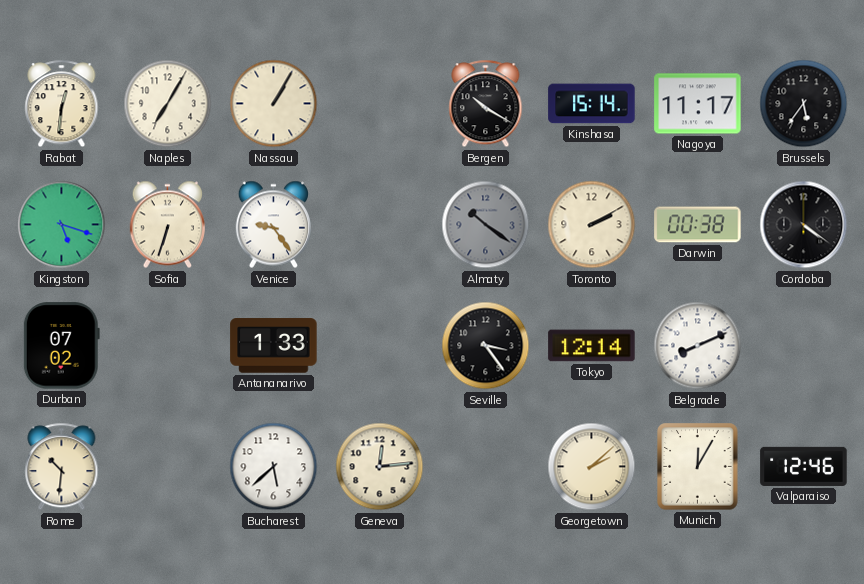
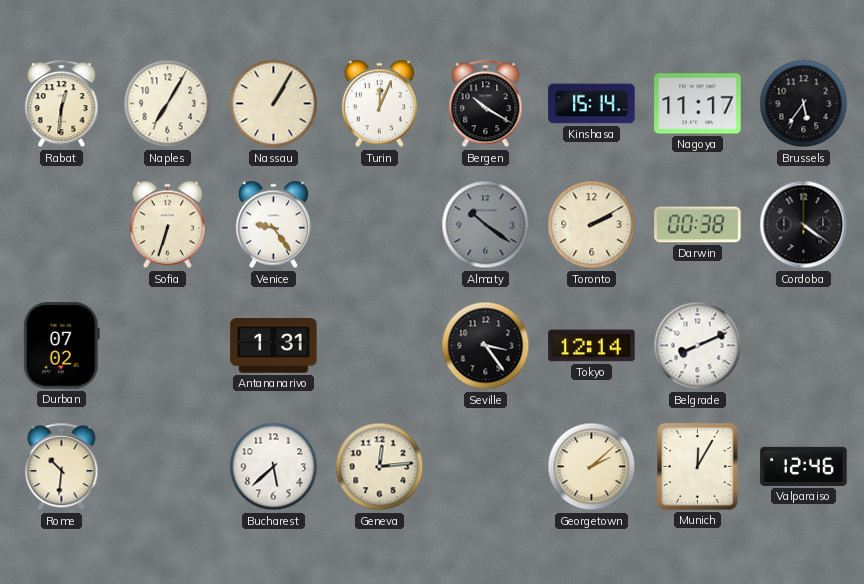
Turin: none -> 12:04 (379, 104)
Kingston: 5:18 -> none (62, 225)
Antananarivo: 1:33 -> 1:31 (274, 346)
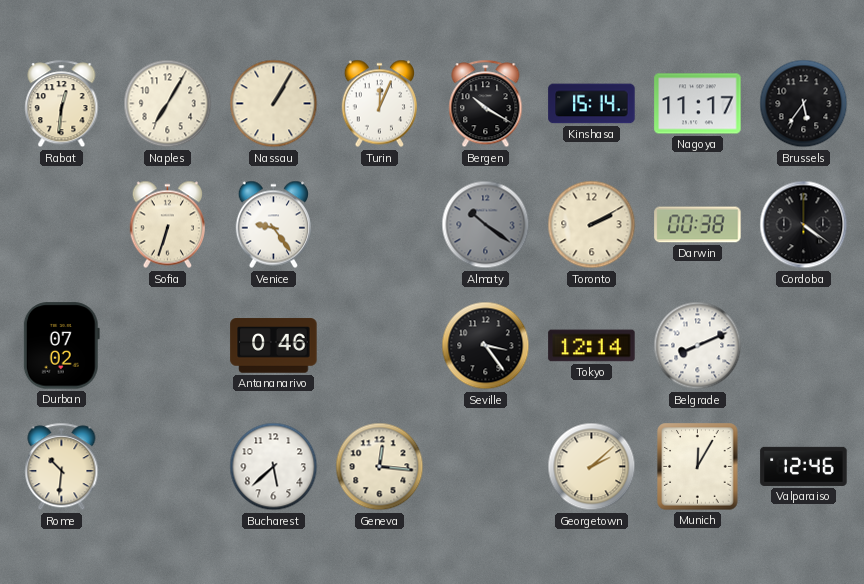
Antananarivo: 1:31 -> 0:46 (274, 346)
Geneva: 12:14 -> 12:16 (380, 467)
